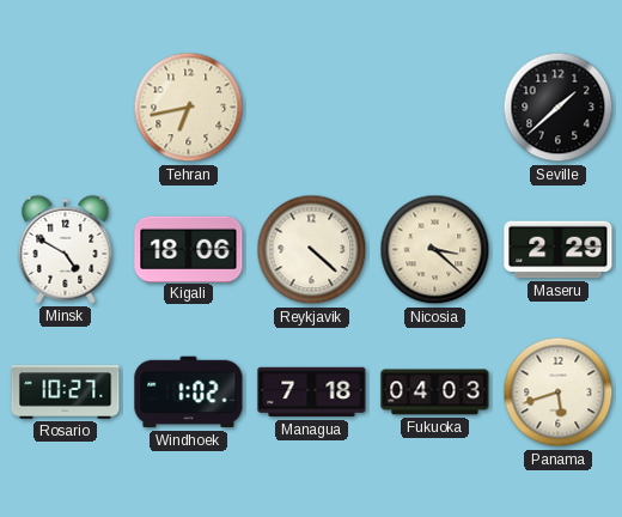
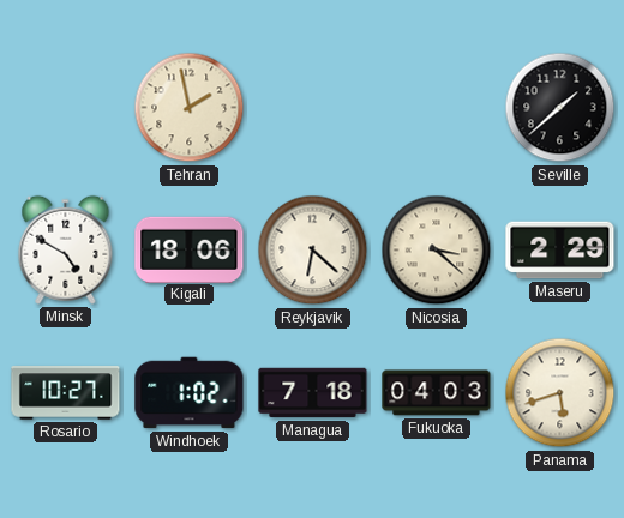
Tehran: 6:43 -> 1:58 (190, 108)
Reykjavik: 4:22 -> 6:22 (313, 251)
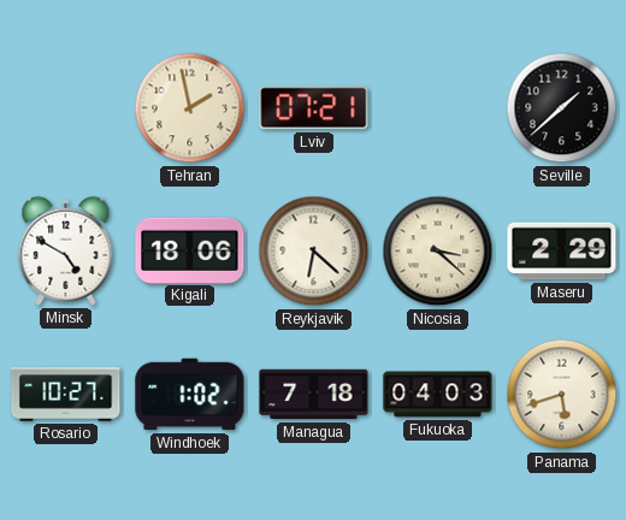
Lviv: none -> 07:21 (314, 108)
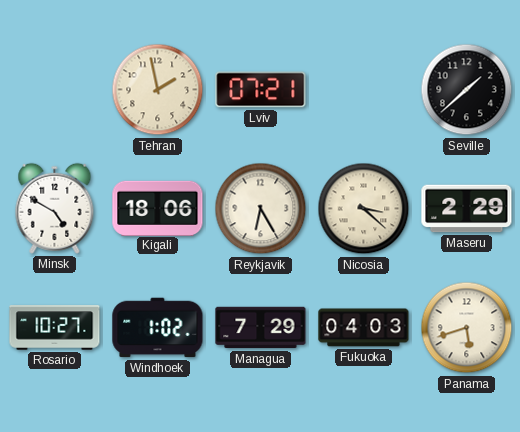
Reykjavik: 6:22 -> 6:25 (261, 209)
Managua: 7:18 -> 7:29 (261, 328)
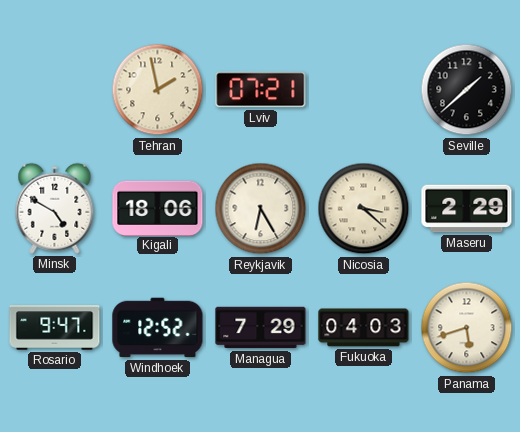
Rosario: 10:27 -> 9:47 (55, 328)
Windhoek: 1:02 -> 12:52 (158, 328)
